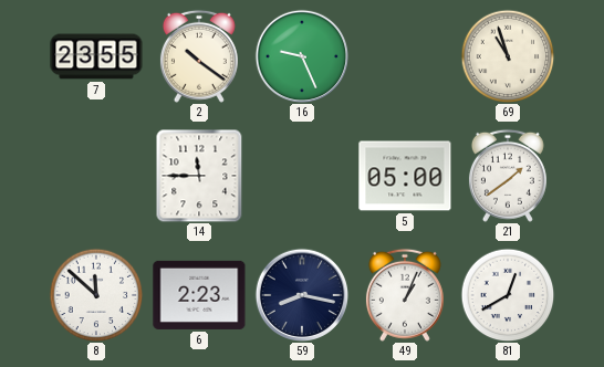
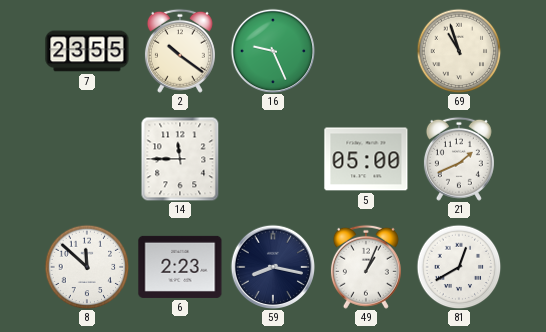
21: 1:39 -> 1:41 (459, 159)
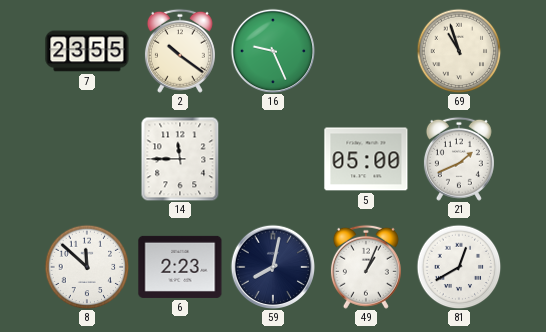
59: 8:17 -> 8:02 (272, 266)
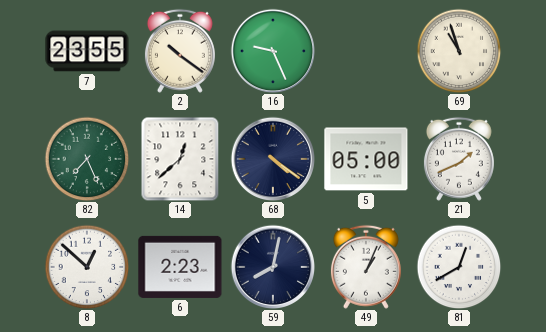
82: none -> 7:26 (87, 159)
14: 11:45 -> 12:38 (180, 159)
68: none -> 4:21 (272, 158)
8: 11:52 -> 12:52 (87, 267)
